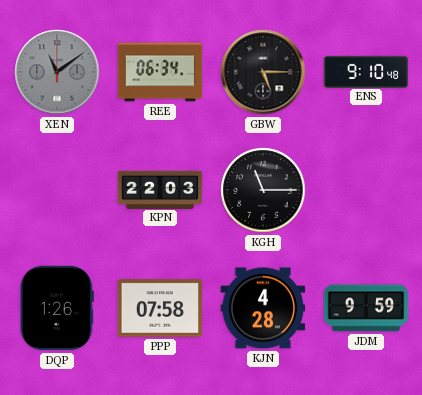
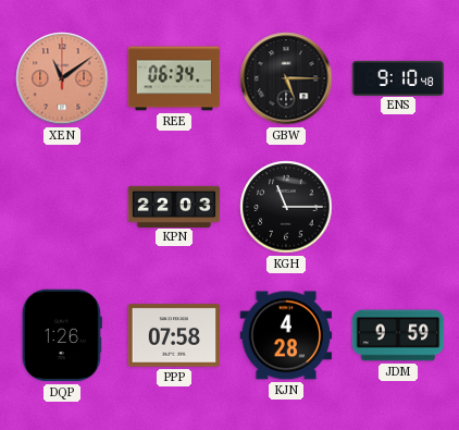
XEN dial: grey -> salmon (62, 78)
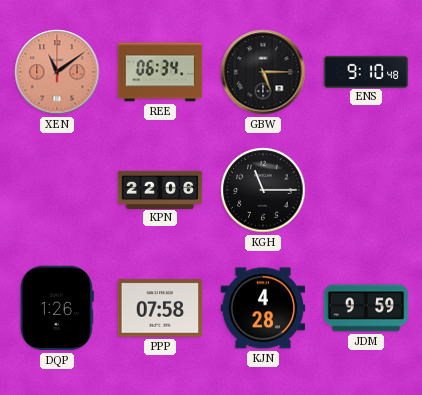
KPN: 22:03 -> 22:06 (160, 189)
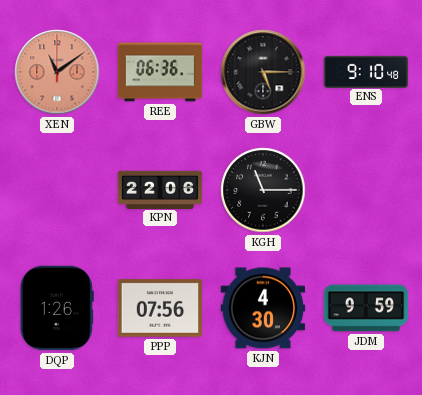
REE: 06:34 -> 06:36 (160, 72)
PPP: 07:58 -> 07:56 (160, 308)
KJN: 4:28 -> 4:30 (263, 308)
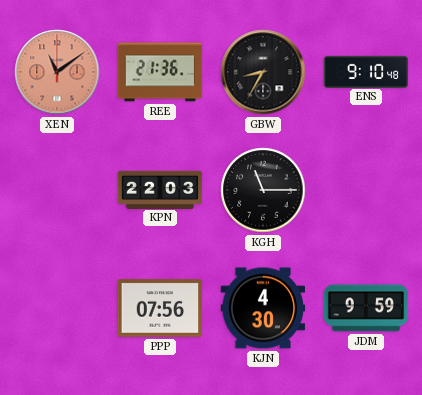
REE: 06:36 -> 21:36 (160, 72)
GBW: 5:15 -> 8:35 (263, 72)
KPN: 22:06 -> 22:03 (160, 189)
DQP: 1:26 -> none (57, 308)
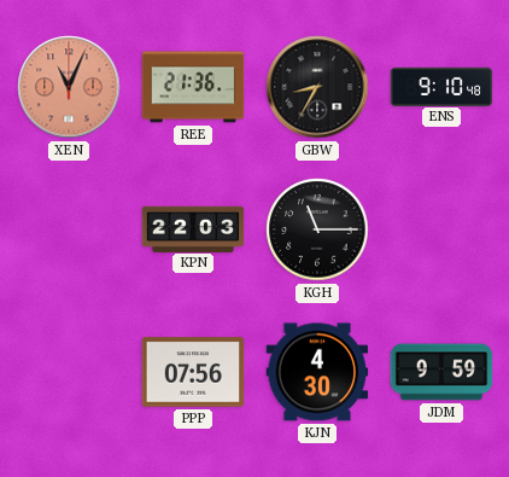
XEN: 11:09 -> 11:04 (69, 87)
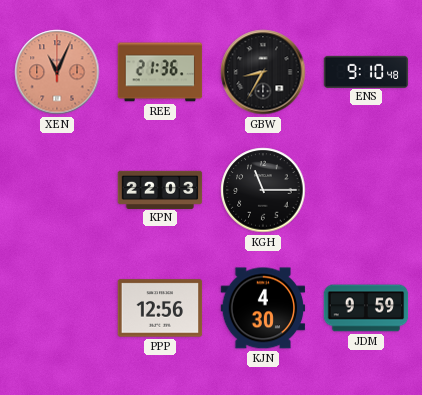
PPP: 07:56 -> 12:56 (160, 308)
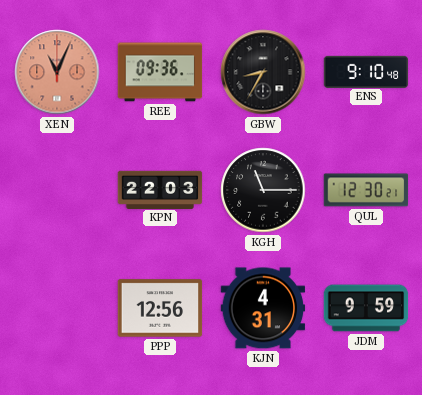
REE: 21:36 -> 09:36 (160, 72)
QUL: none -> 12:30 (366, 190)
KJN: 4:30 -> 4:31 (263, 308)
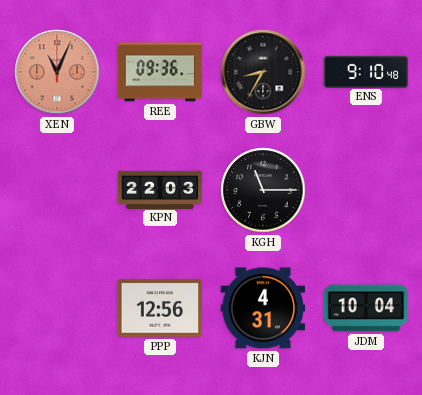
QUL: 12:30 -> none (366, 190)
JDM: 9:59 -> 10:04 (366, 308)
